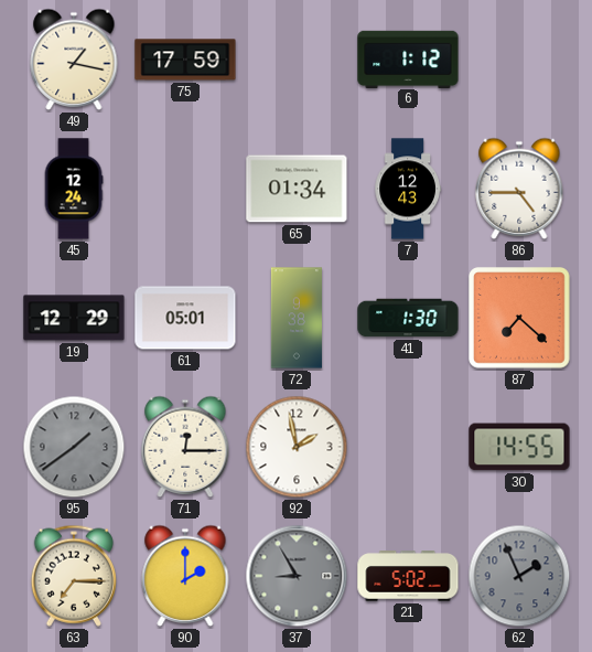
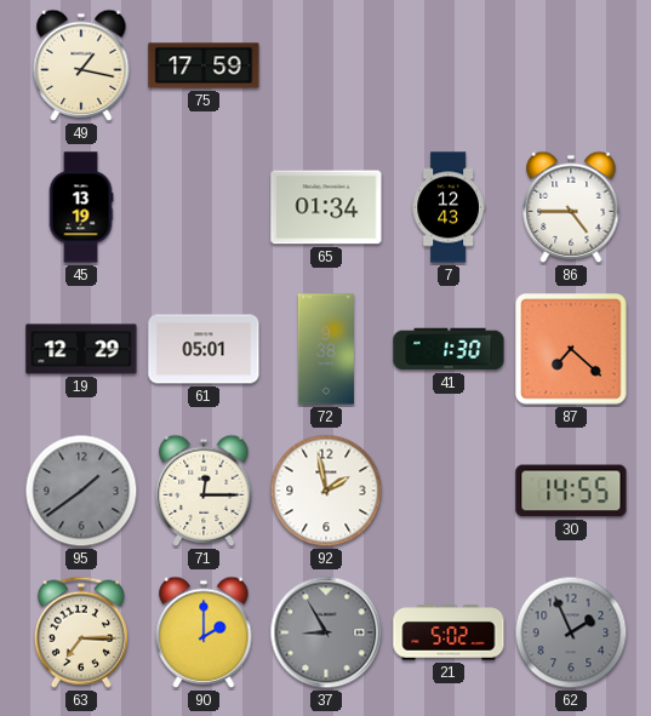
6: 1:12 -> none (408, 58)
45: 12:24 -> 13:19 (81, 207)
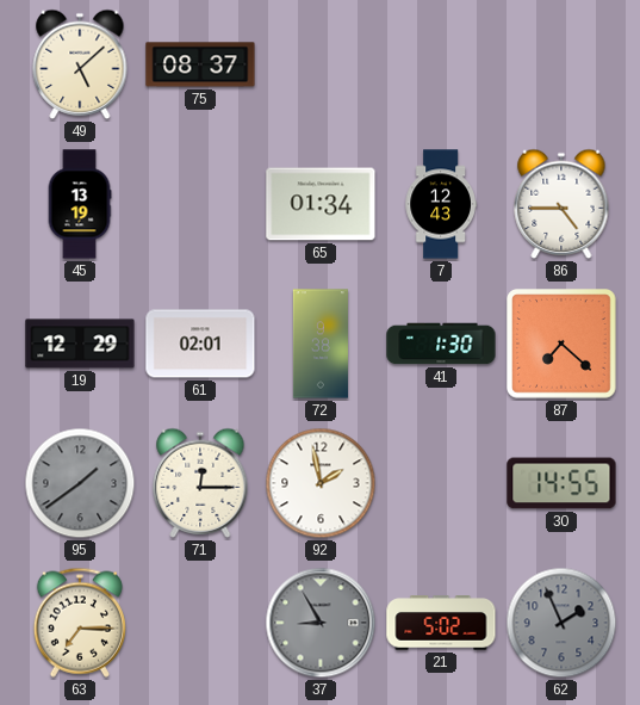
49: 1:17 -> 5:08 (80, 64)
75: 17:59 -> 08:37 (200, 64)
61: 05:01 -> 02:01 (200, 344)
90: 2:00 -> none (204, 632)
